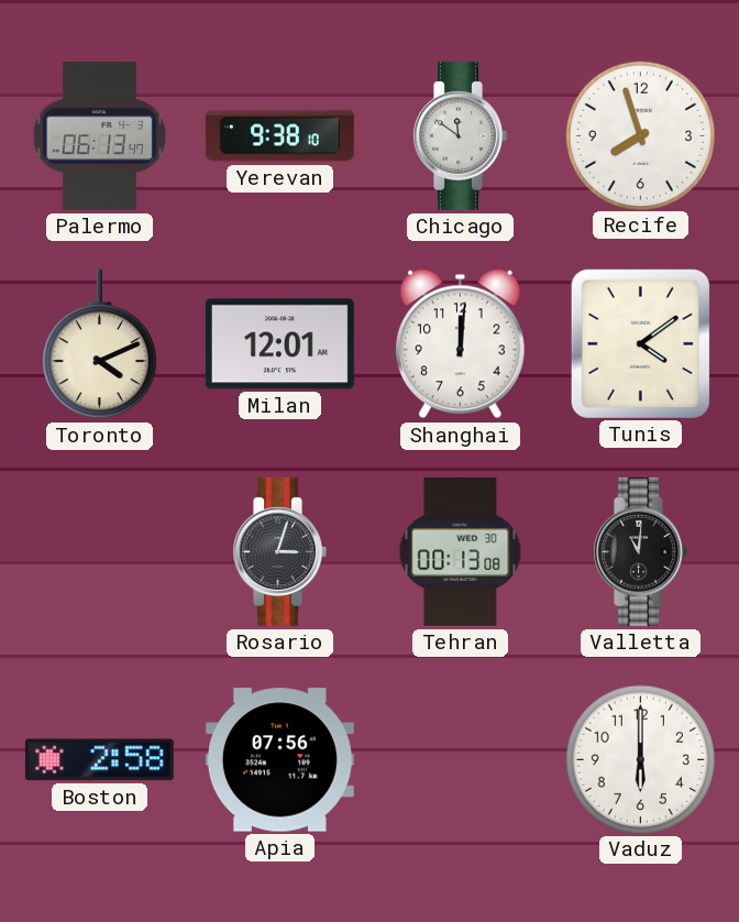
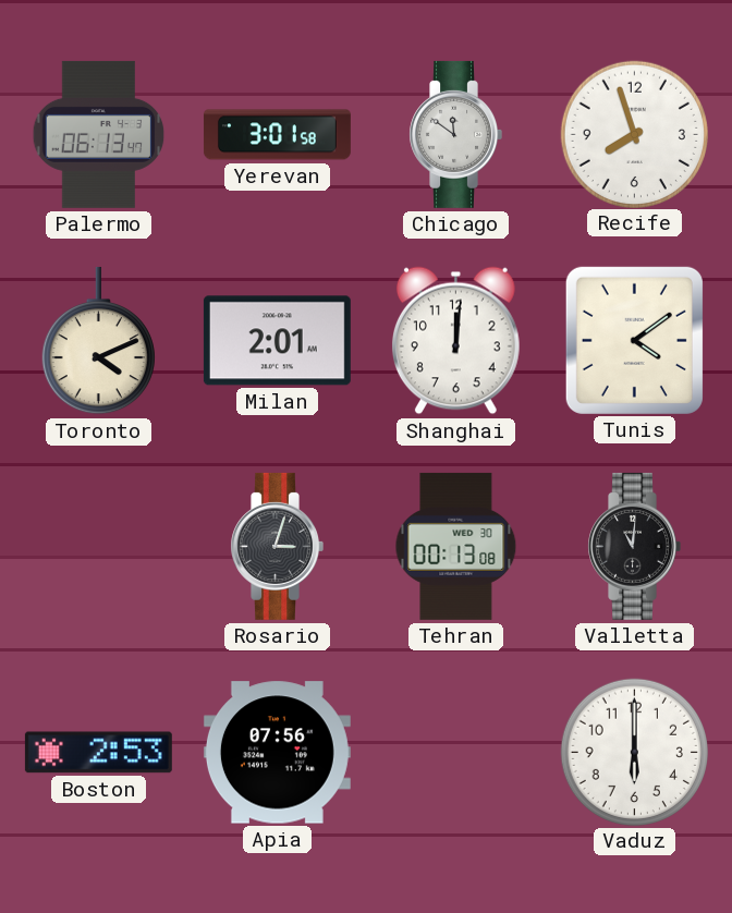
Yerevan: 9:38 -> 3:01 (277, 135)
Milan: 12:01 -> 2:01 (277, 341)
Boston: 2:58 -> 2:53 (98, 753)
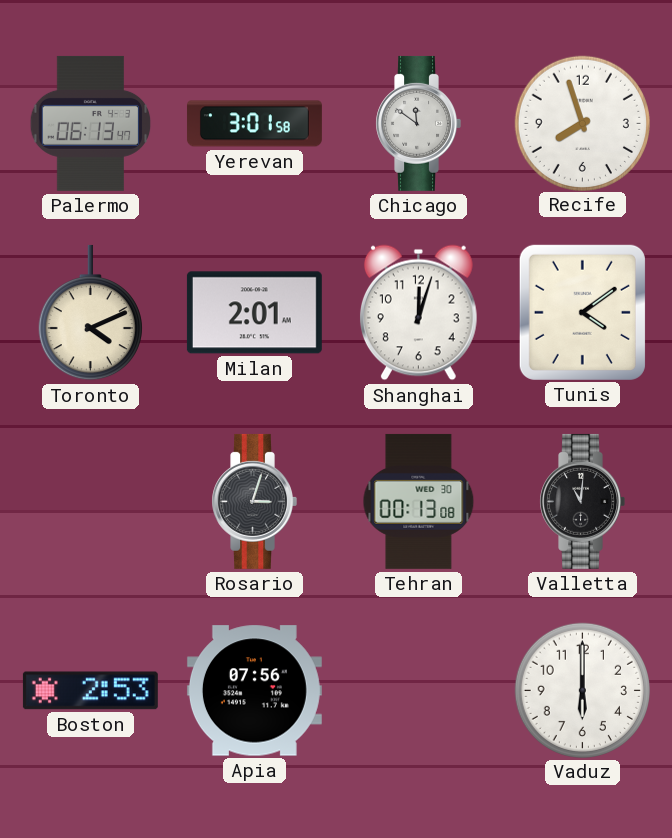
Shanghai: 12:01 -> 12:03 (418, 313)
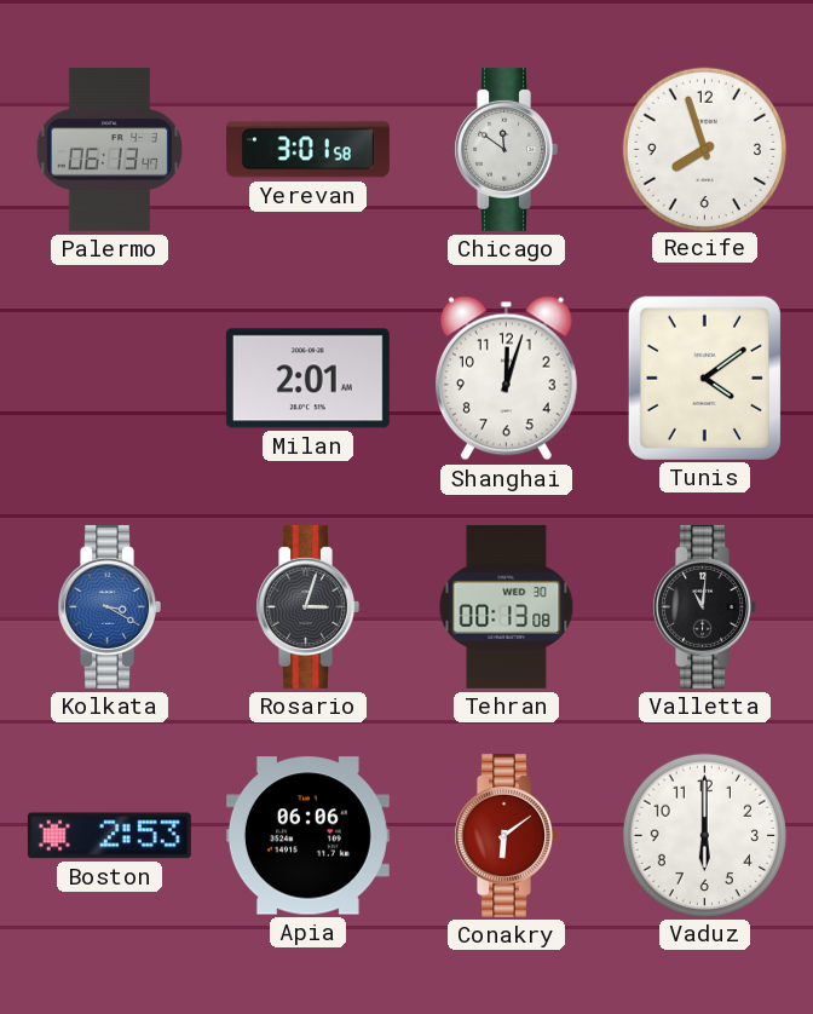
Toronto: 4:11 -> none (90, 313)
Kolkata: none -> 3:20 (109, 606)
Apia: 07:56 -> 06:06 (307, 836)
Conakry: none -> 6:09 (506, 835)
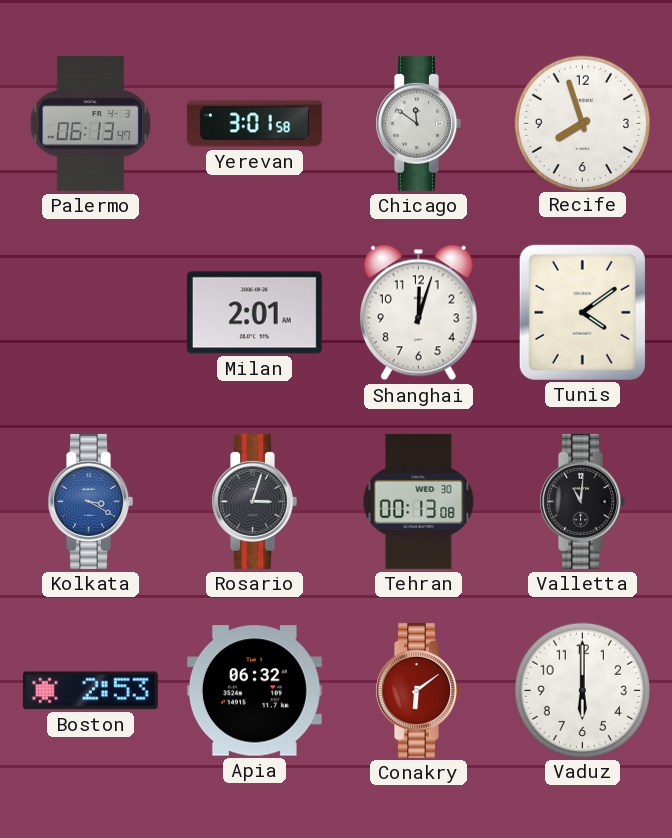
Apia: 06:06 -> 06:32 (254, 691)
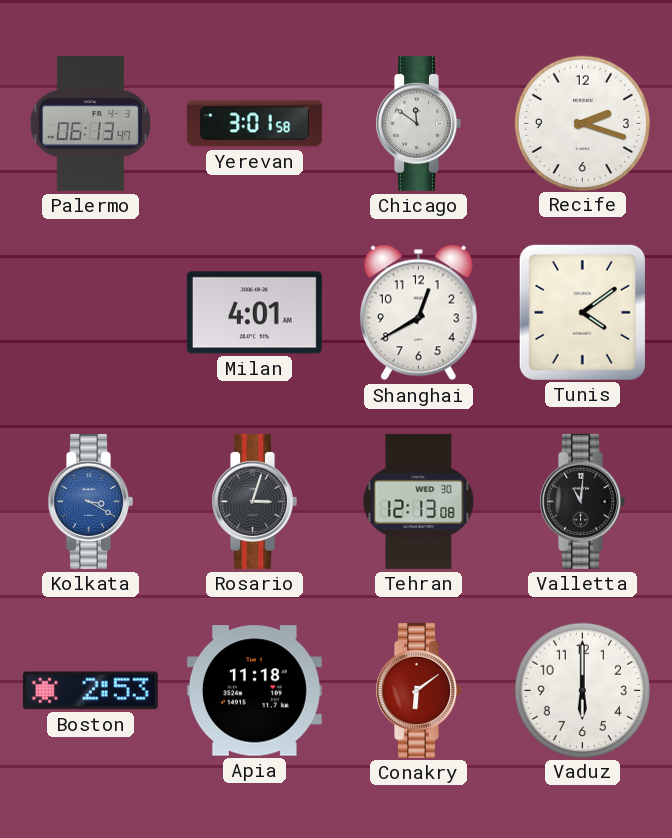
Recife: 7:57 -> 2:18 (582, 123)
Milan: 2:01 -> 4:01 (254, 313)
Shanghai: 12:03 -> 12:40 (418, 313)
Tehran: 00:13 -> 12:13 (419, 501)
Apia: 06:32 -> 11:18 (254, 691)
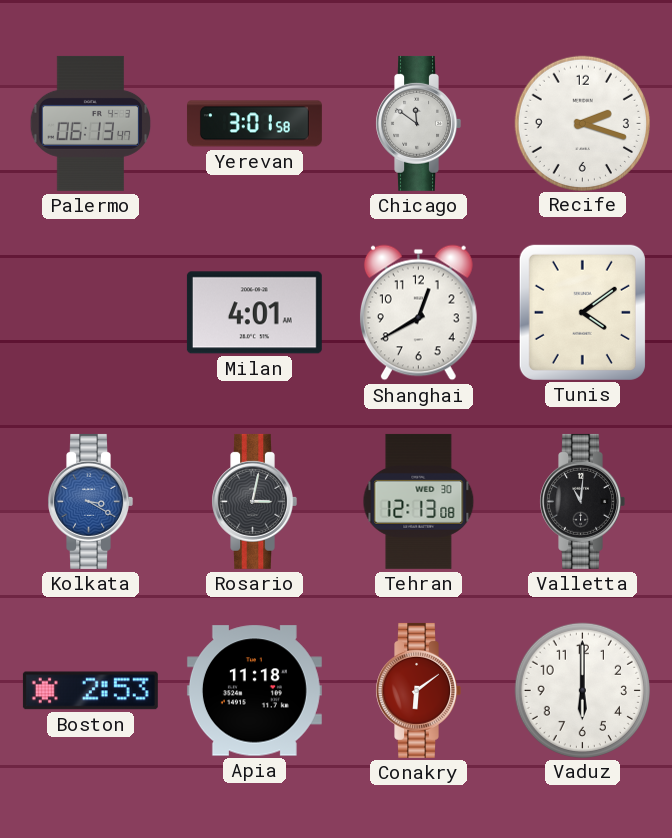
Rosario: 3:03 -> 3:02 (254, 501)
